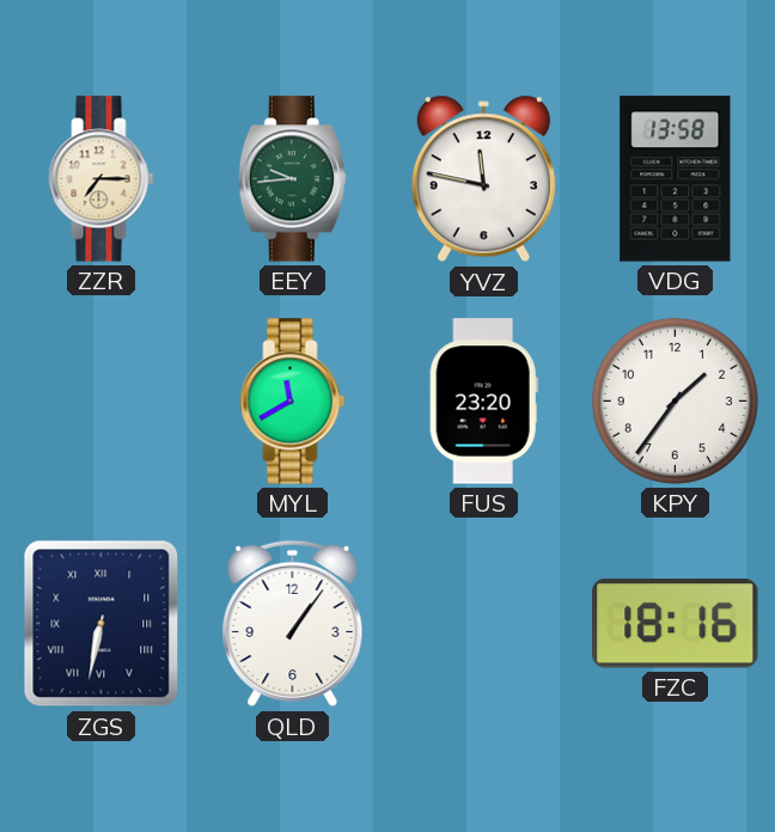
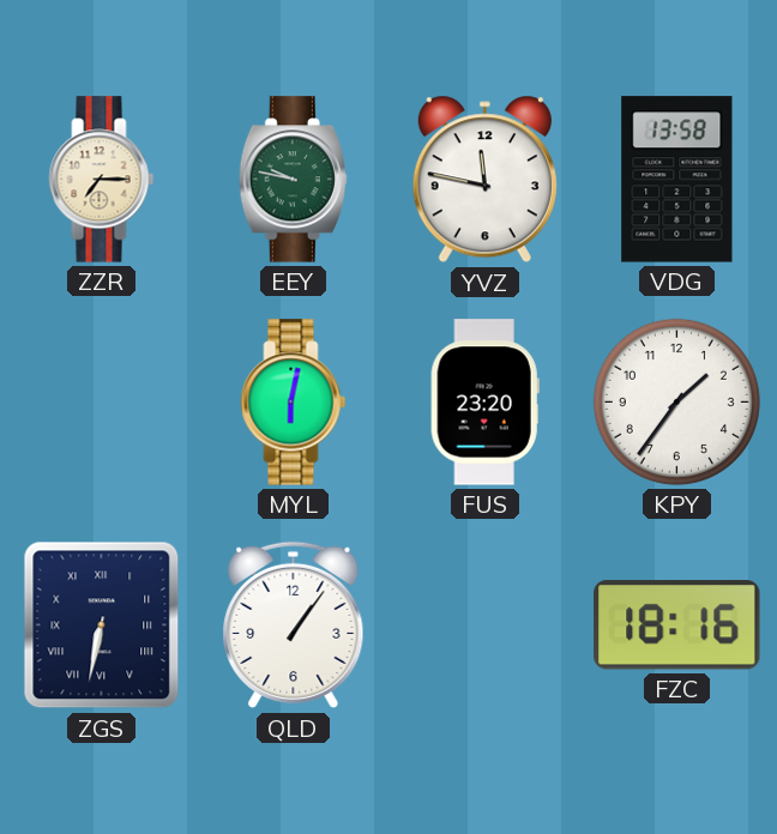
EEY: 9:44 -> 9:47 (293, 180)
MYL: 11:40 -> 6:02 (294, 403)
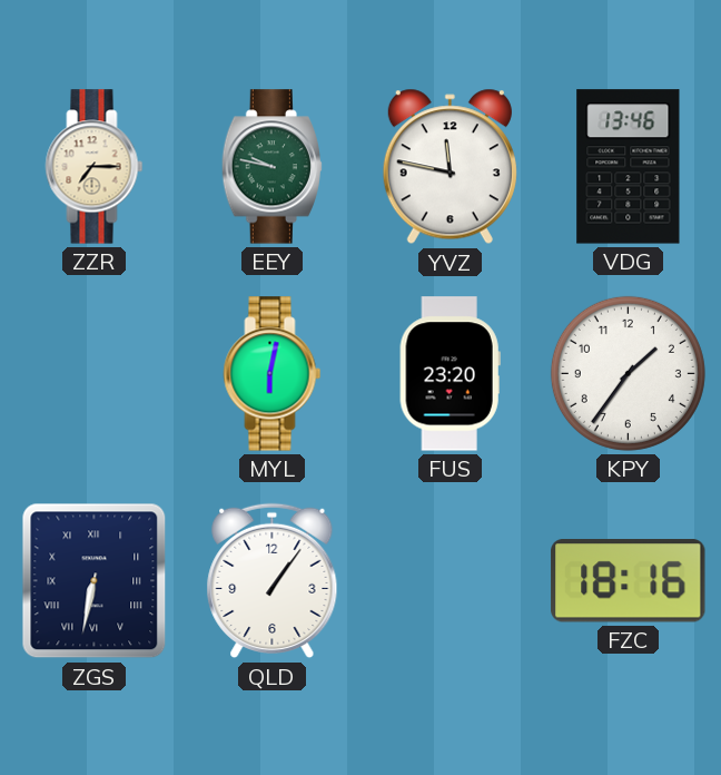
VDG: 13:58 -> 13:46 (629, 167)
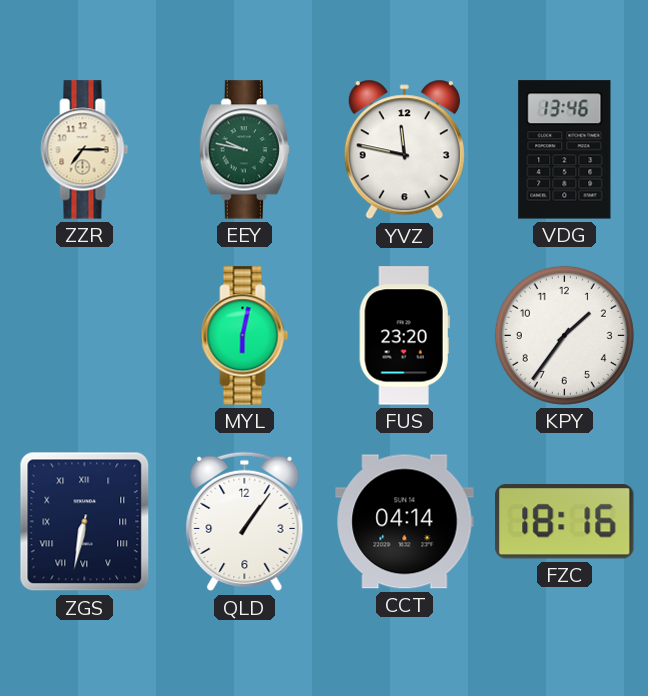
CCT: none -> 04:14 (405, 522)
